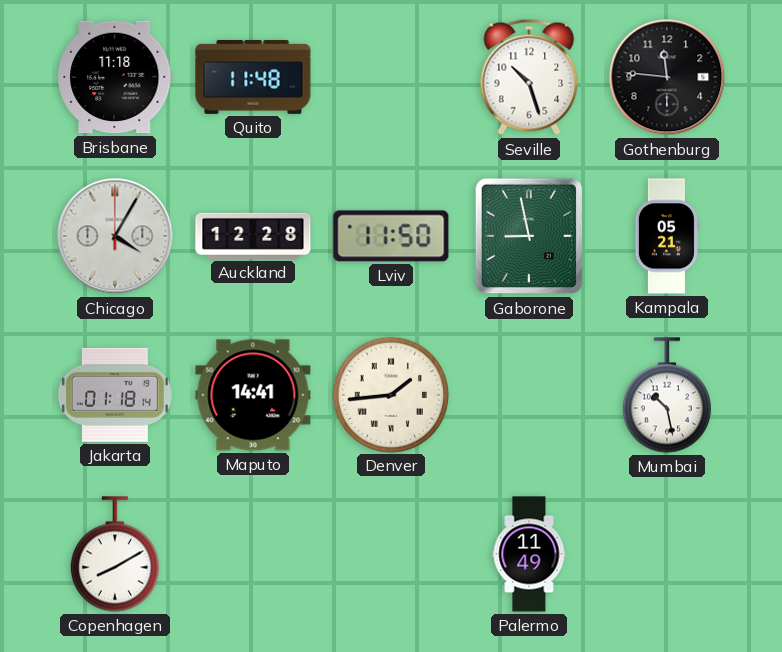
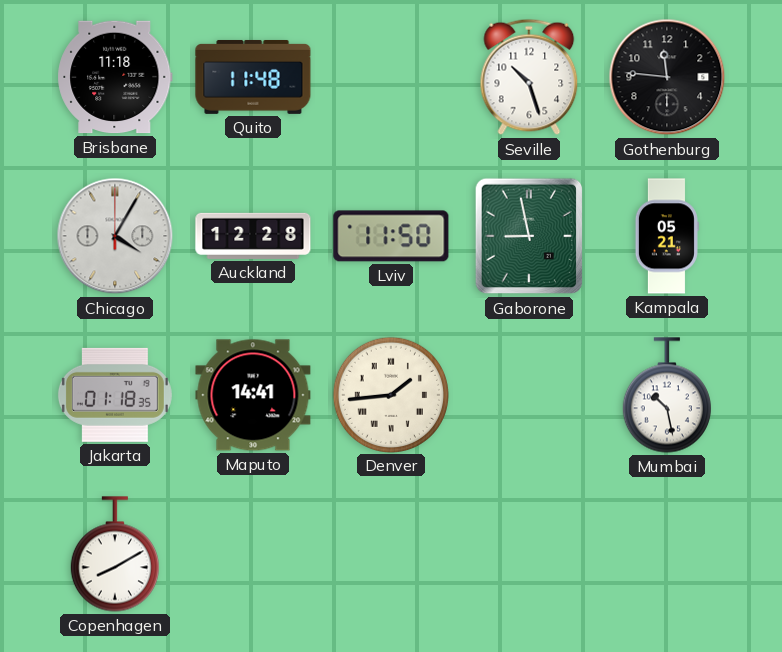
Jakarta: 01:18:14 -> 01:18:35 (115, 395)
Palermo: 11:49 -> none (529, 554)
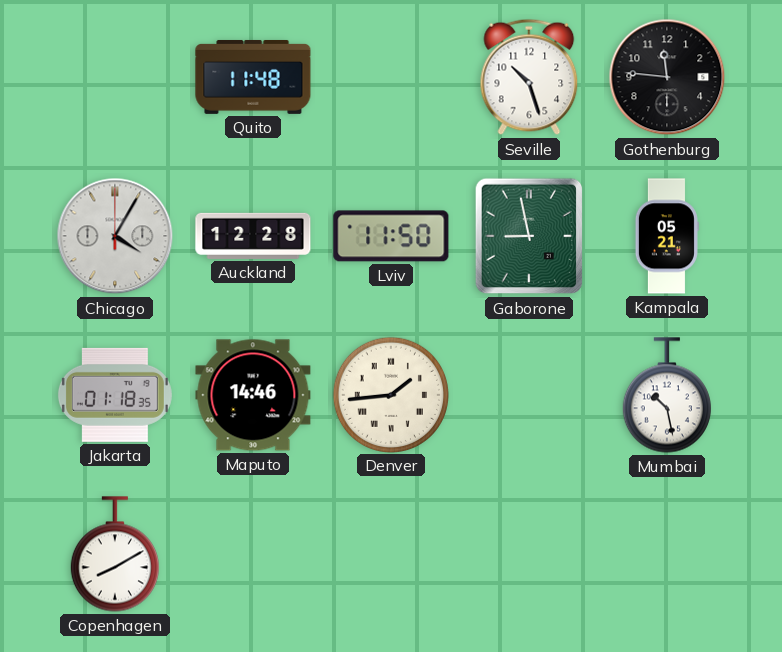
Brisbane: 11:18 -> none (115, 77)
Maputo: 14:41 -> 14:46 (253, 395)
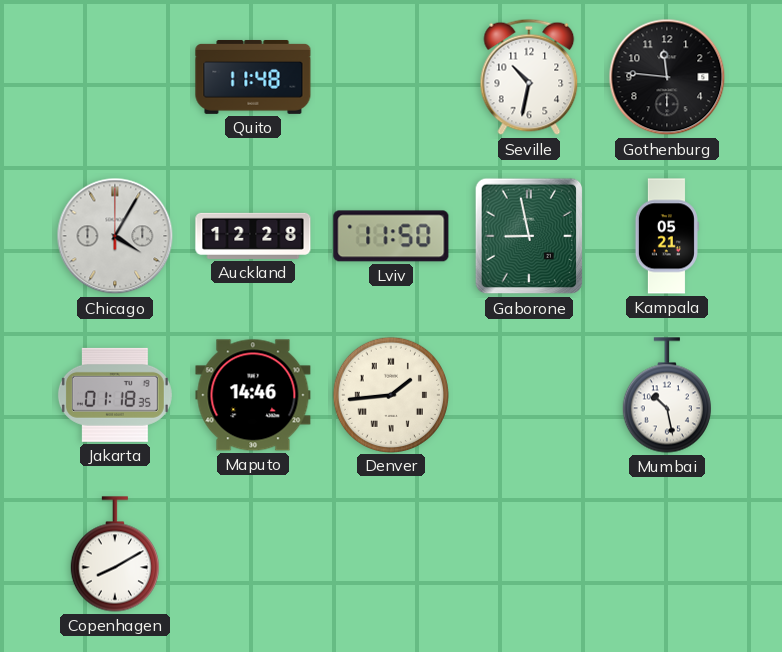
Seville: 10:27 -> 10:32 (529, 77)
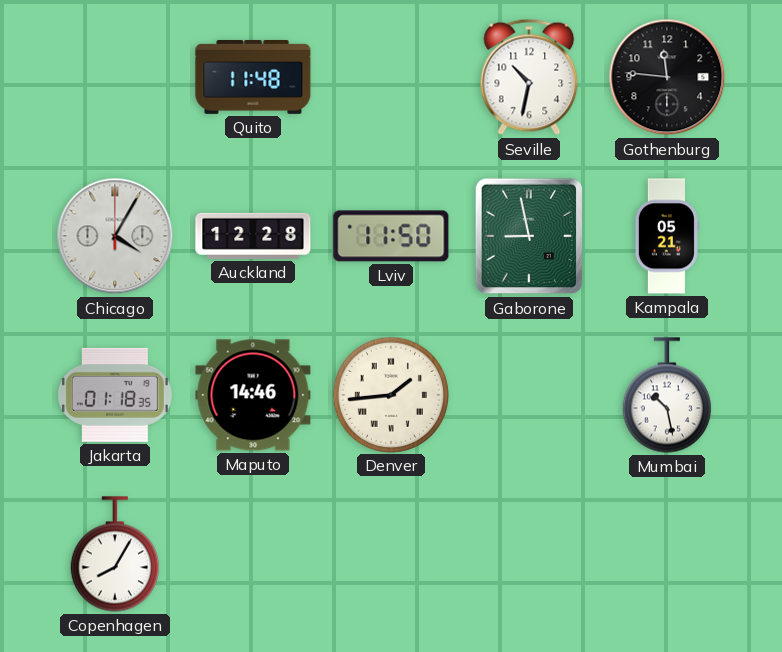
Copenhagen: 8:10 -> 8:05 (115, 554)
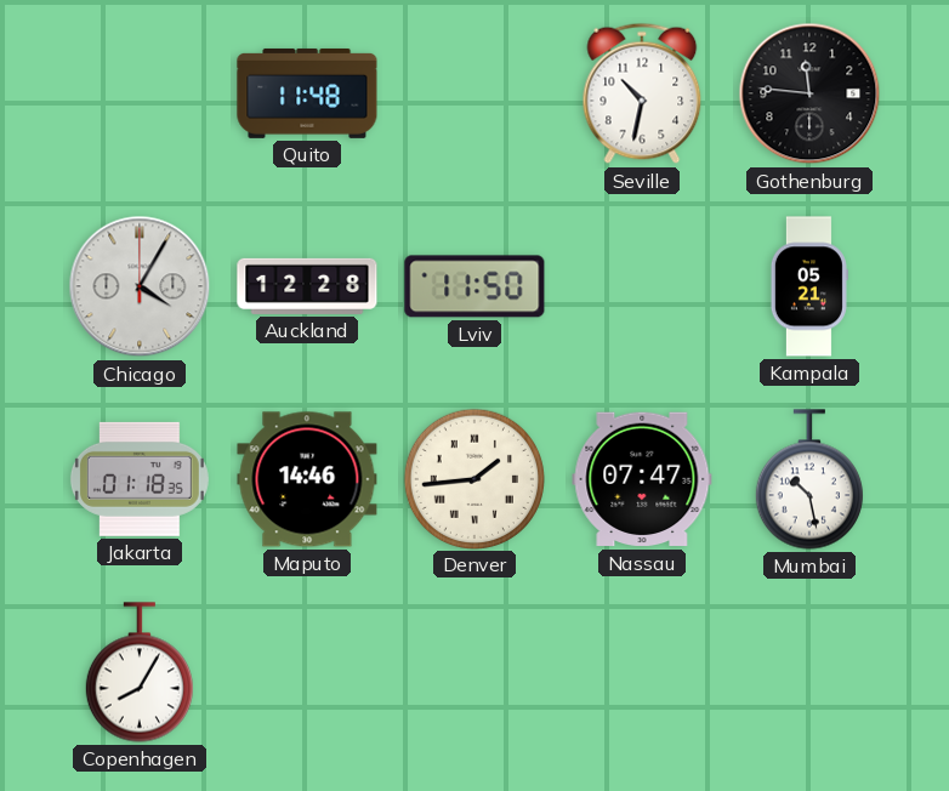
Gaborone: 8:58 -> none (529, 236)
Nassau: none -> 07:47 (642, 479)
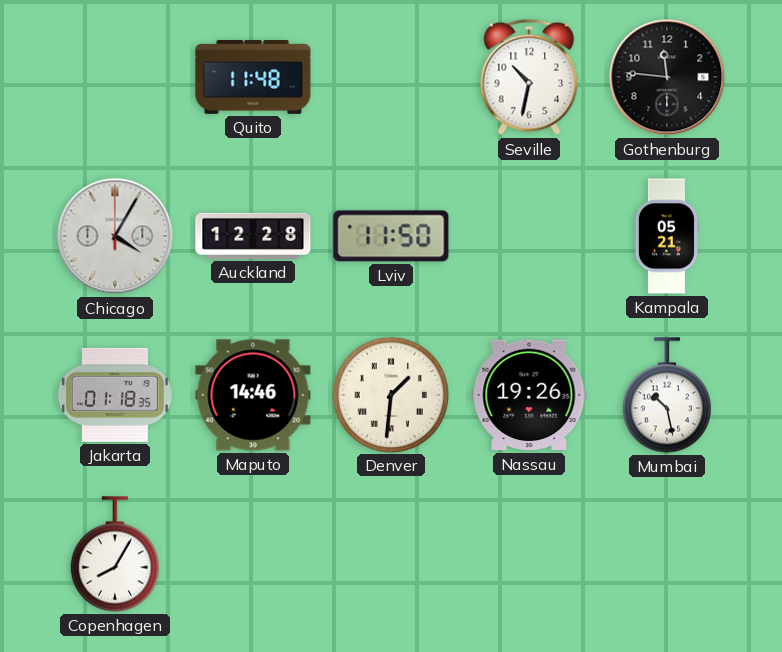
Denver: 1:44 -> 1:31 (390, 394)
Nassau: 07:47 -> 19:26 (529, 395)
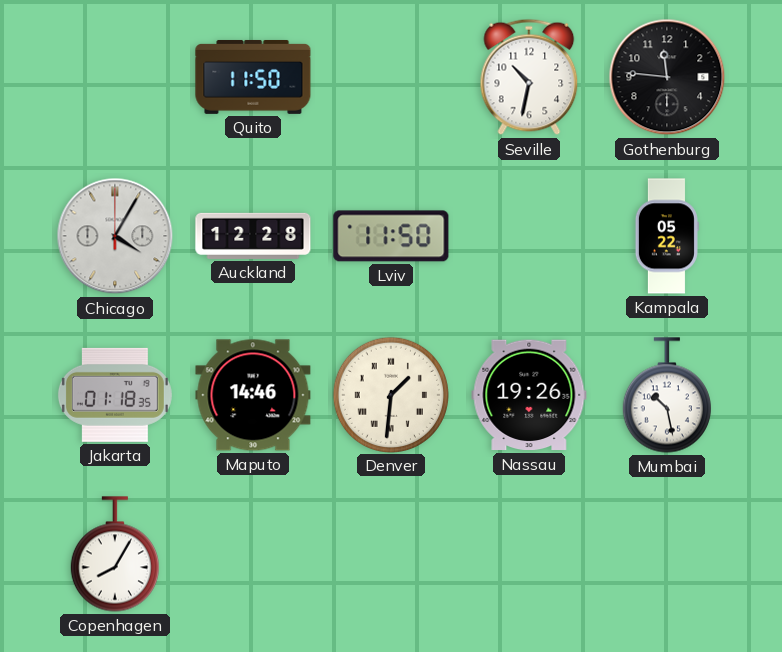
Quito: 11:48 -> 11:50 (253, 77)
Kampala: 05:21 -> 05:22 (667, 236)
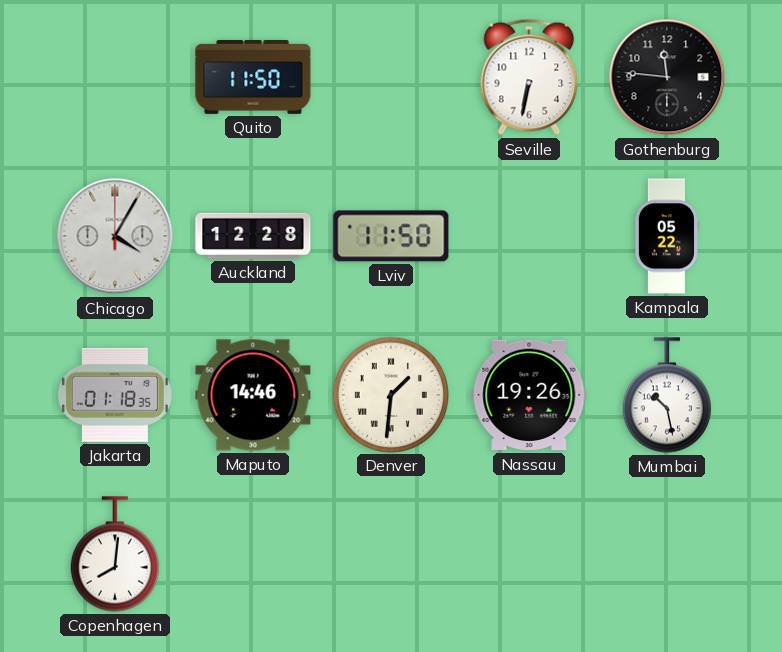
Seville: 10:32 -> 6:32 (529, 77)
Copenhagen: 8:05 -> 8:01 (115, 554)
